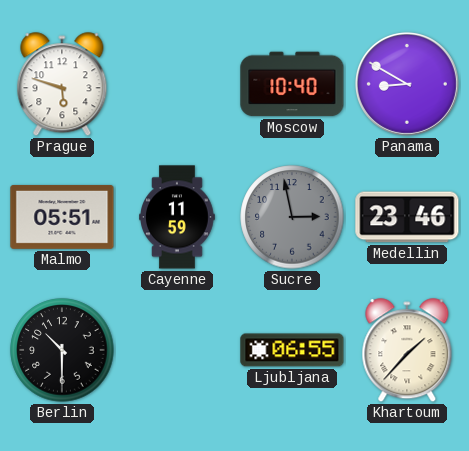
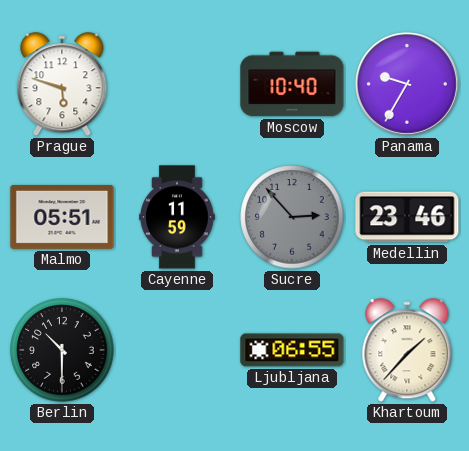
Panama: 8:50 -> 9:35 (407, 84)
Sucre: 2:58 -> 2:53 (292, 217)
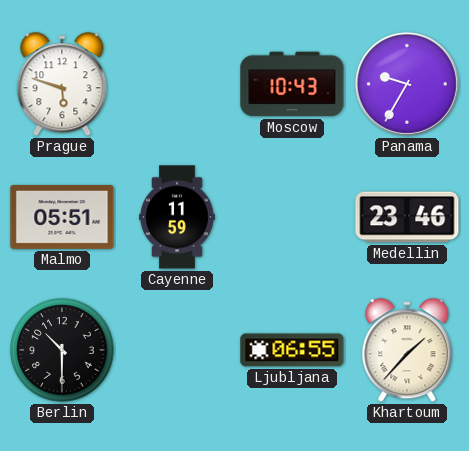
Moscow: 10:40 -> 10:43 (292, 84)
Sucre: 2:53 -> none (292, 217)
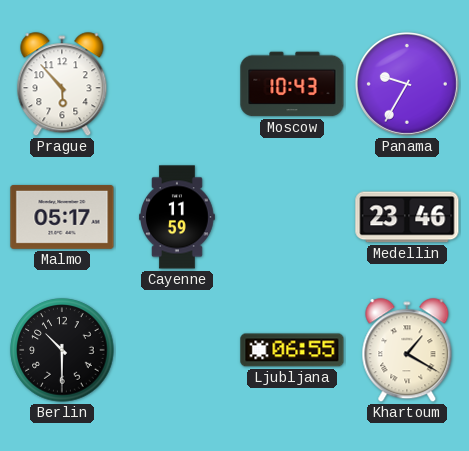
Prague: 5:48 -> 5:53 (62, 85)
Malmo: 05:51 -> 05:17 (62, 217)
Khartoum: 1:37 -> 1:20 (407, 351)
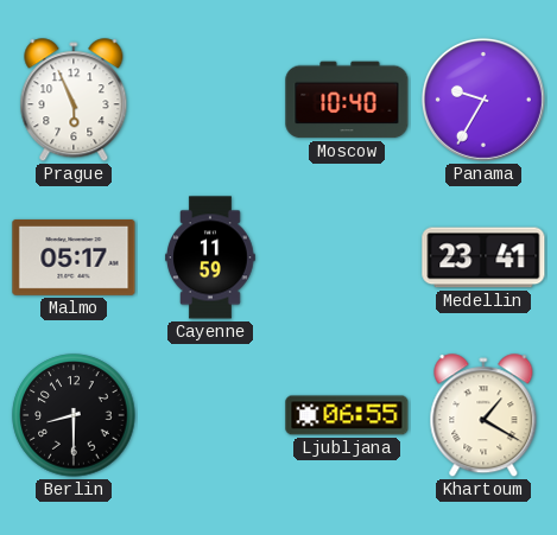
Prague: 5:53 -> 5:56 (74, 101)
Moscow: 10:43 -> 10:40 (347, 100)
Medellin: 23:46 -> 23:41 (483, 257)
Berlin: 10:30 -> 8:30 (74, 415)
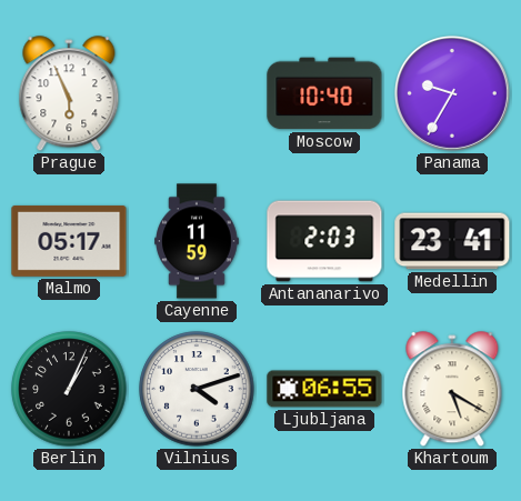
Antananarivo: none -> 2:03 (324, 241)
Berlin: 8:30 -> 1:04 (69, 389)
Vilnius: none -> 4:12 (197, 389)
Khartoum: 1:20 -> 5:20 (452, 390)
